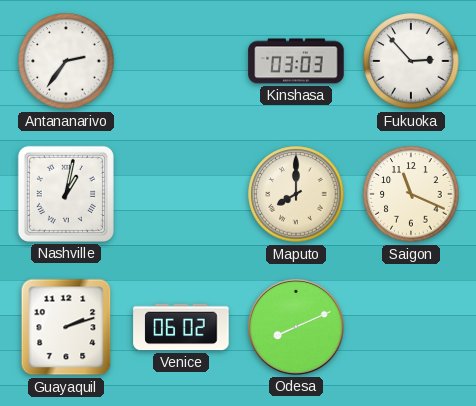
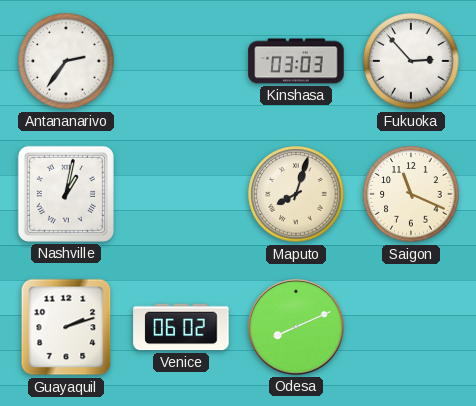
Maputo: 8:00 -> 8:03 (296, 194)
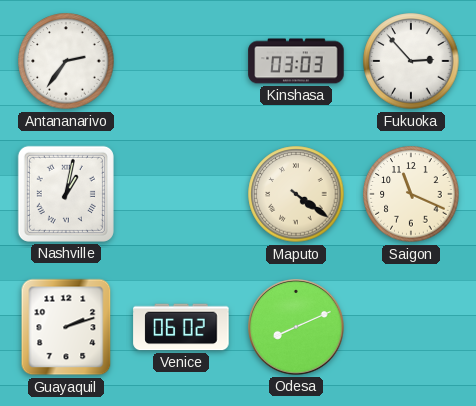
Maputo: 8:03 -> 4:21 (296, 194)
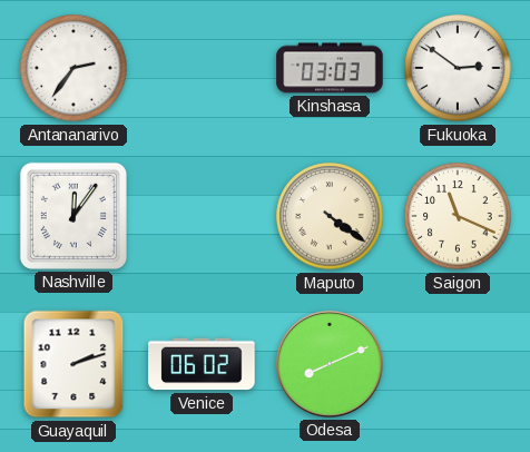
Fukuoka: 2:53 -> 2:51 (458, 68)
Nashville: 1:02 -> 12:06 (73, 216)
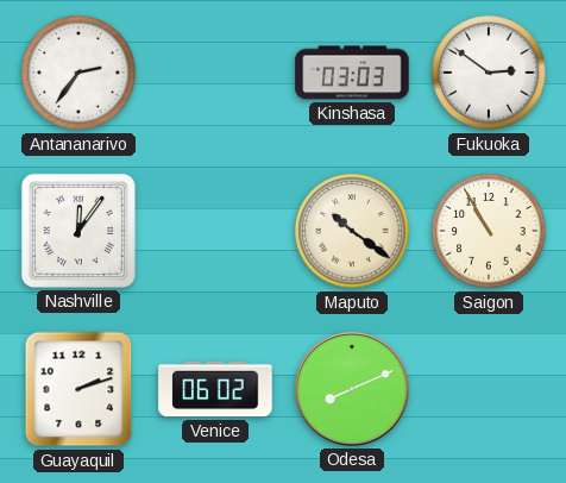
Maputo: 4:21 -> 10:21 (352, 231)
Saigon: 11:19 -> 10:55 (489, 231)
